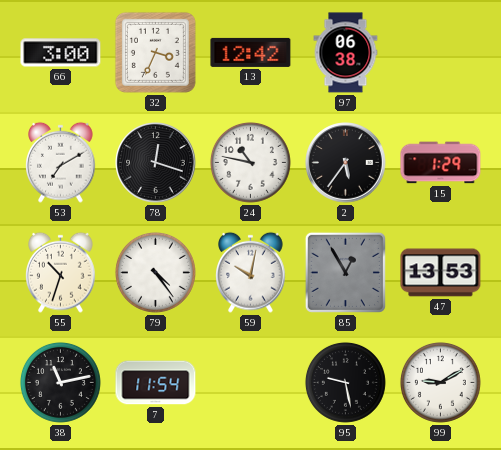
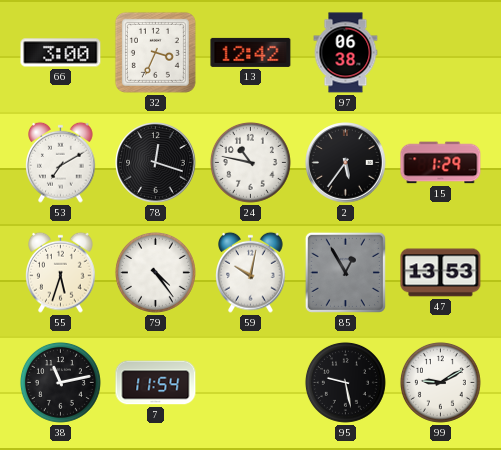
55: 10:33 -> 5:33 (61, 272)
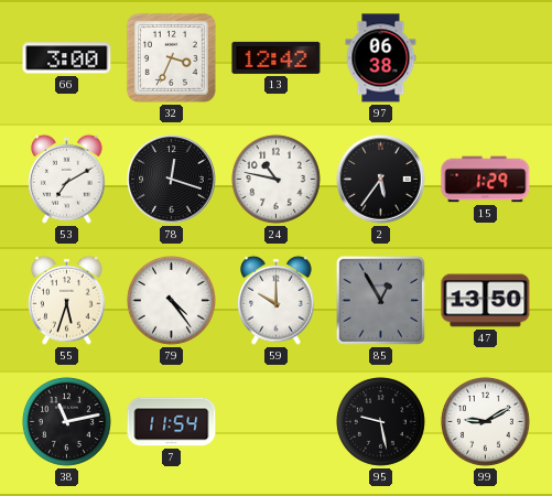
59: 10:02 -> 10:00 (277, 300)
47: 13:53 -> 13:50 (486, 301)
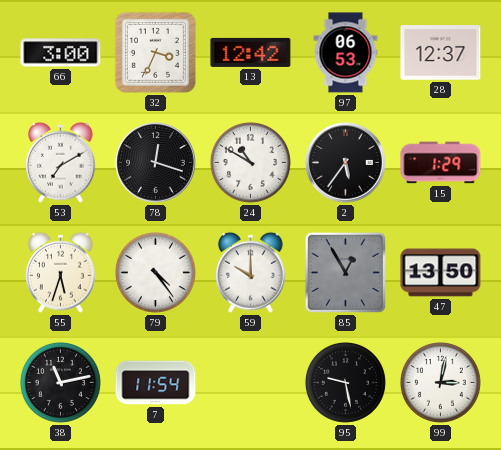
97: 06:38 -> 06:53 (346, 53)
28: none -> 12:37 (441, 53)
24: 10:47 -> 10:50 (250, 162)
99: 9:10 -> 3:02 (440, 382)
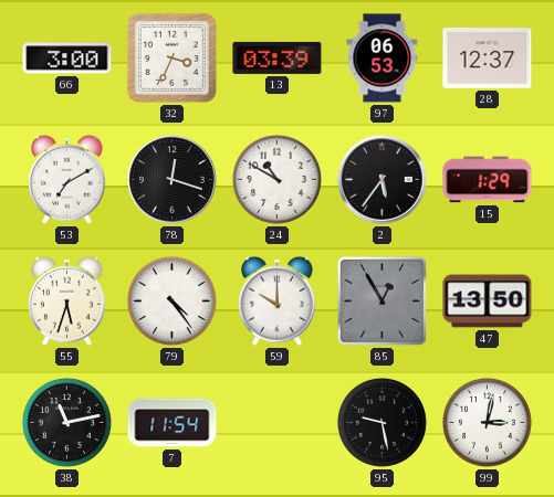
13: 12:42 -> 03:39 (278, 57)
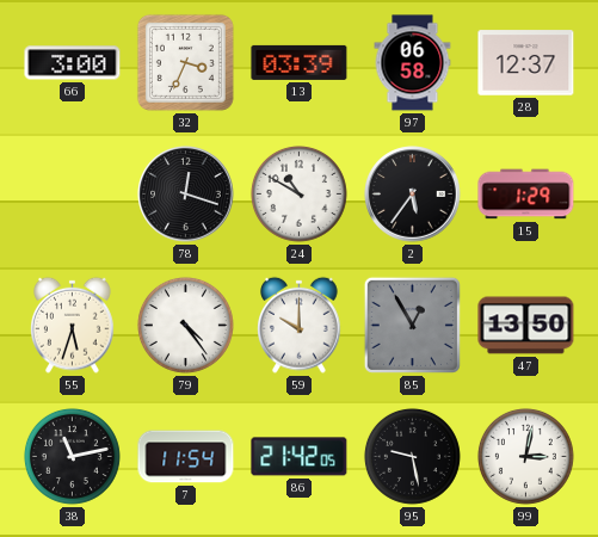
97: 06:53 -> 06:58 (413, 63)
53: 7:10 -> none (67, 179)
86: none -> 21:42 (300, 457)
